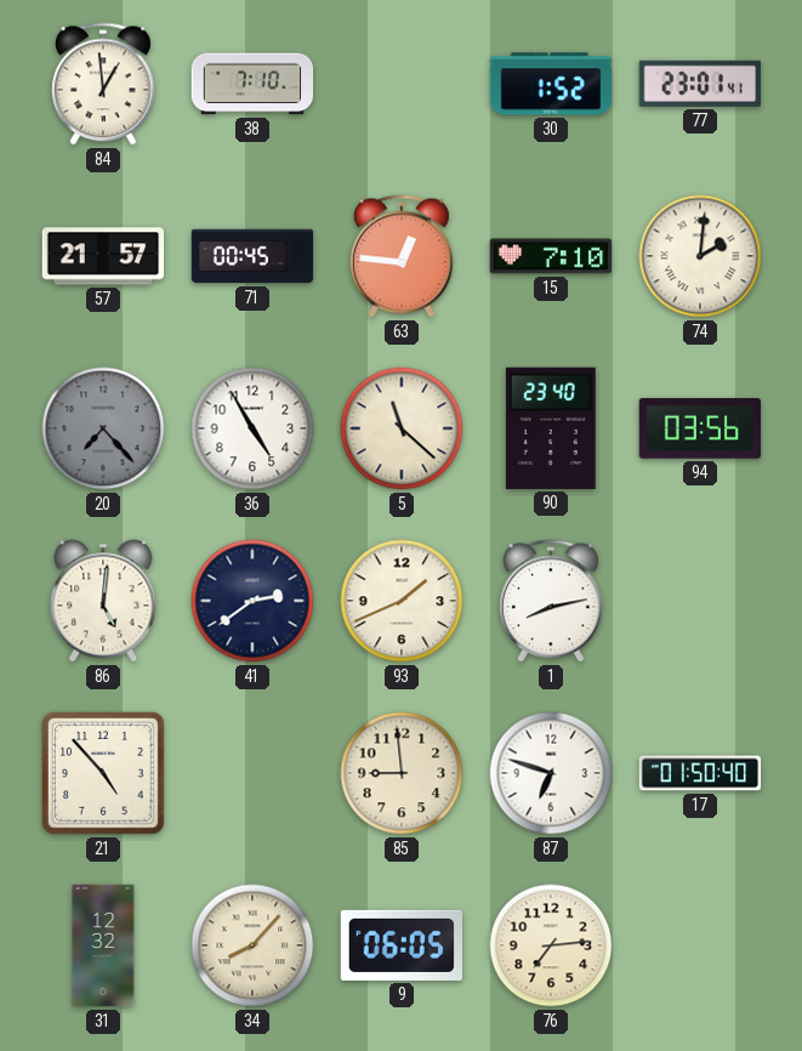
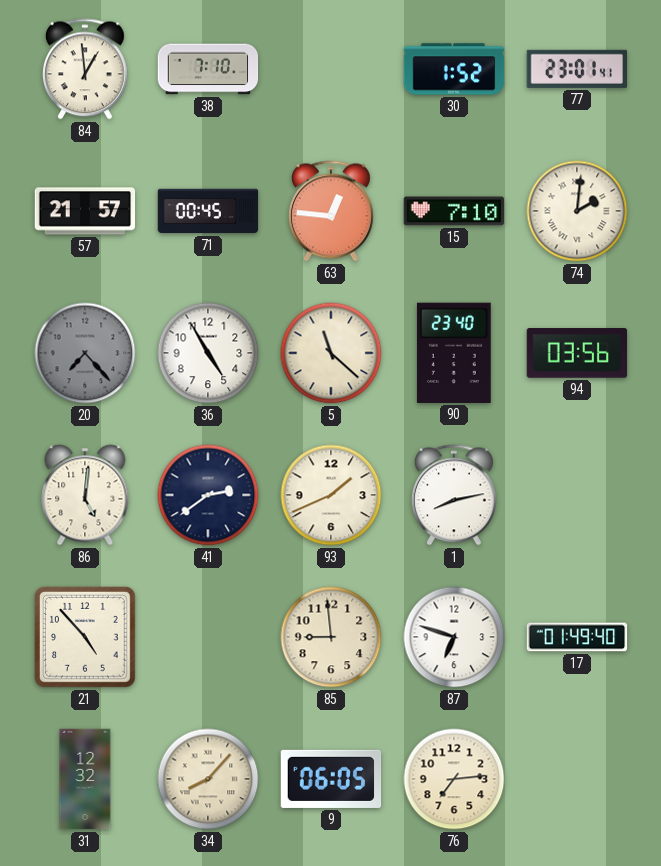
17: 01:50 -> 01:49 (577, 637)
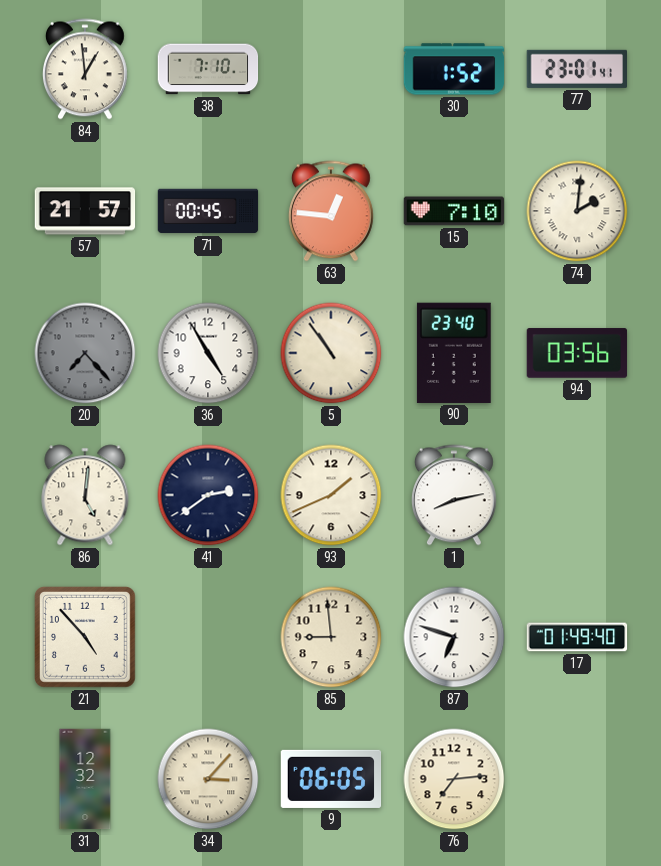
5: 11:22 -> 10:54 (331, 353)
34: 8:07 -> 3:07 (208, 779)
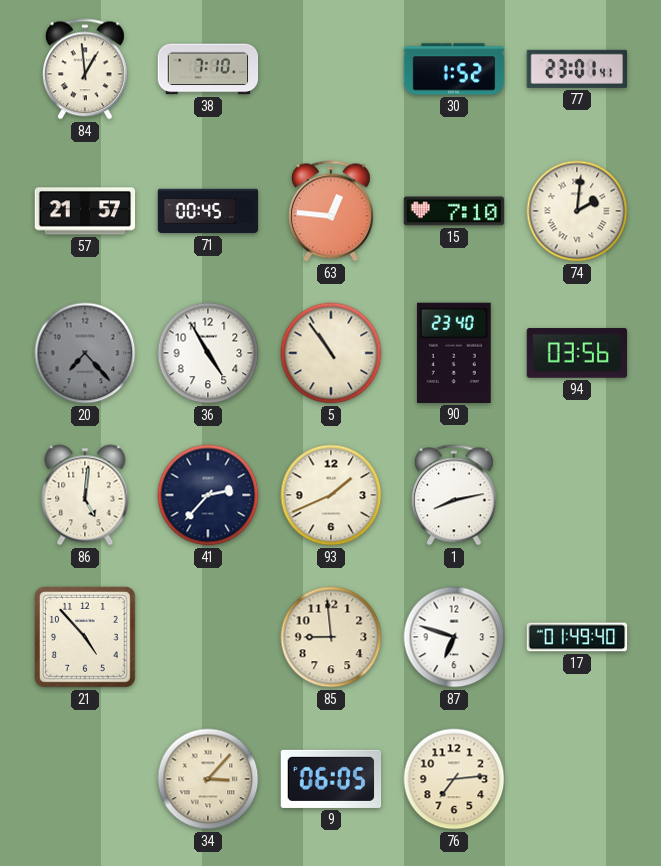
41: 2:39 -> 2:37 (208, 495)
31: 12:32 -> none (85, 779)
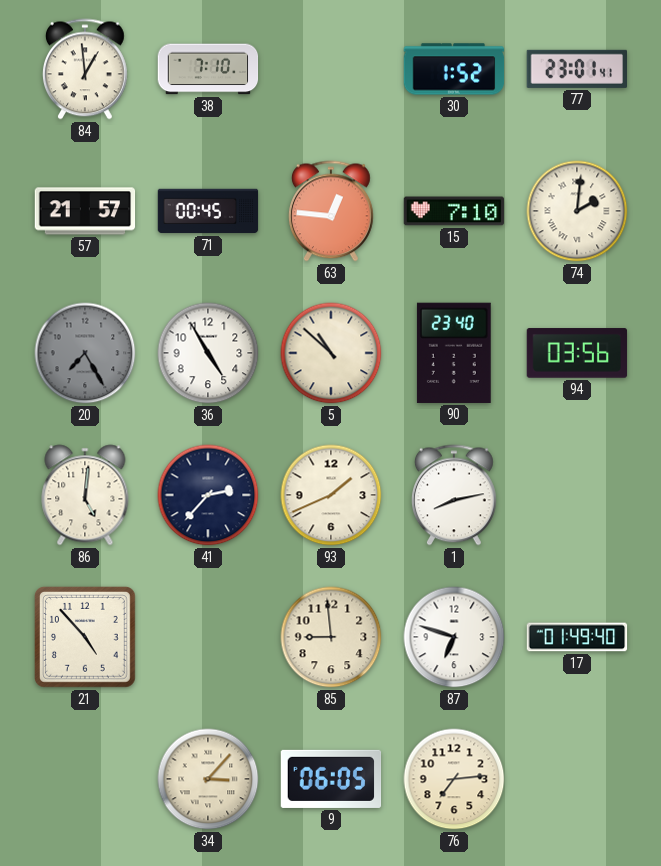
20: 7:23 -> 7:25 (85, 353)
5: 10:54 -> 10:52 (331, 353)
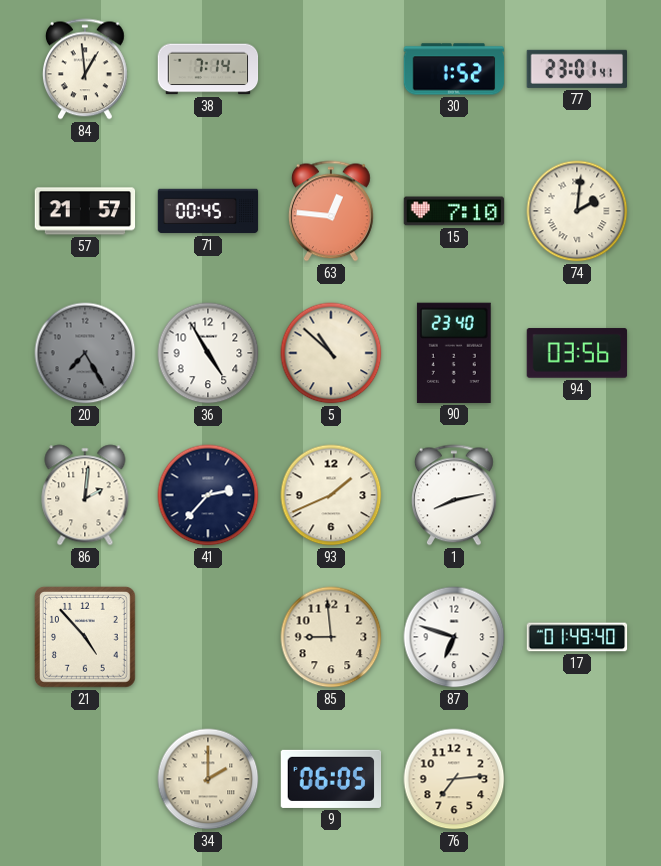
38: 7:10 -> 7:14 (208, 69)
86: 5:01 -> 2:01 (85, 495)
34: 3:07 -> 2:00 (208, 779)
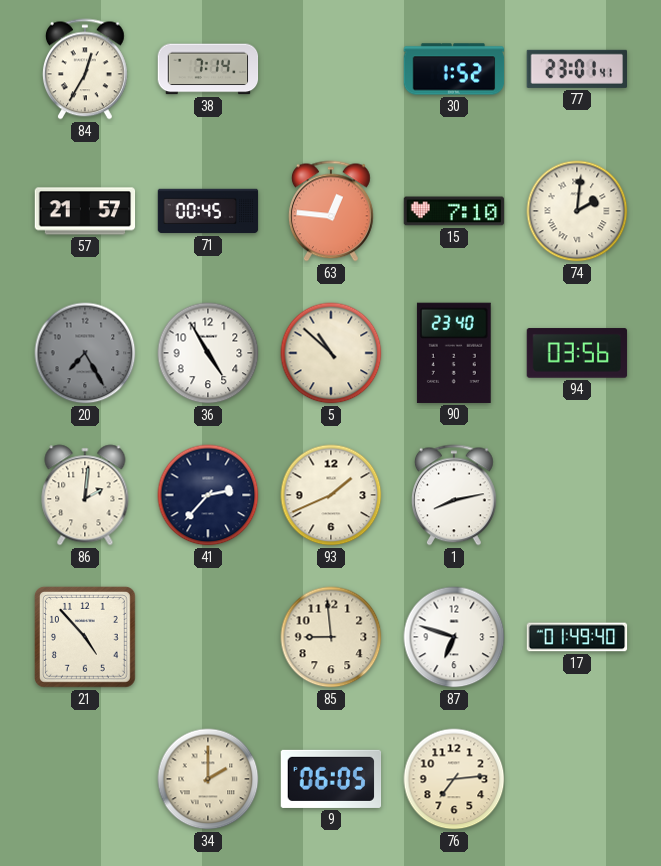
84: 12:59 -> 12:35 (85, 69)
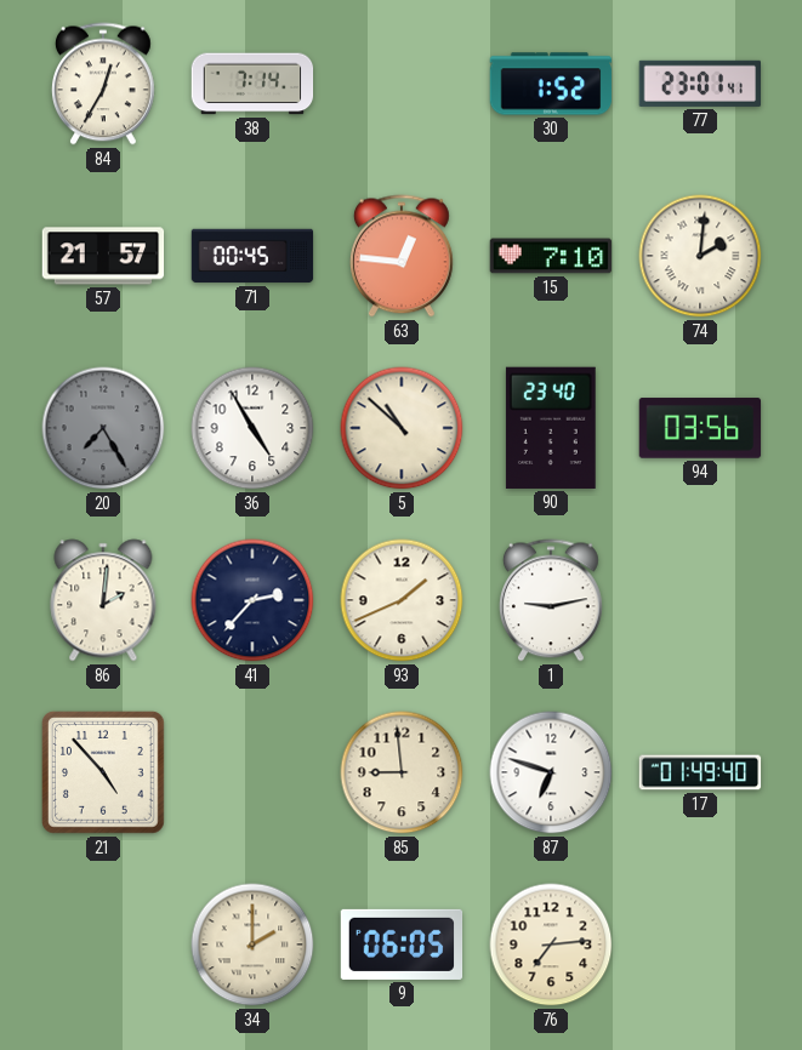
1: 8:13 -> 9:13 (551, 600)
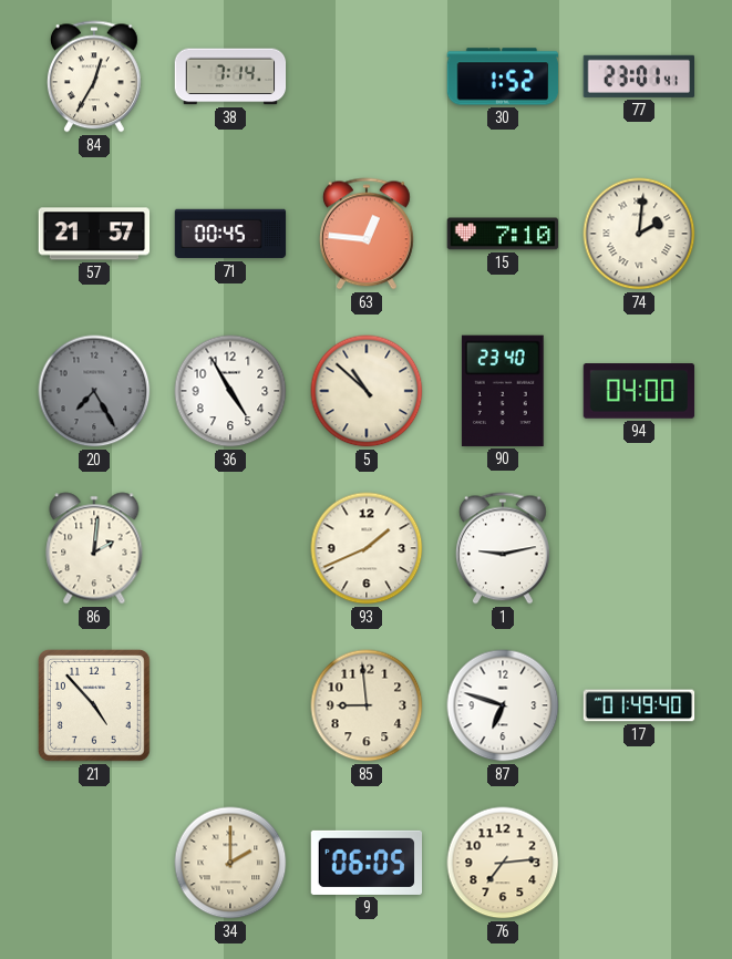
94: 03:56 -> 04:00 (639, 391)
41: 2:37 -> none (252, 600)
